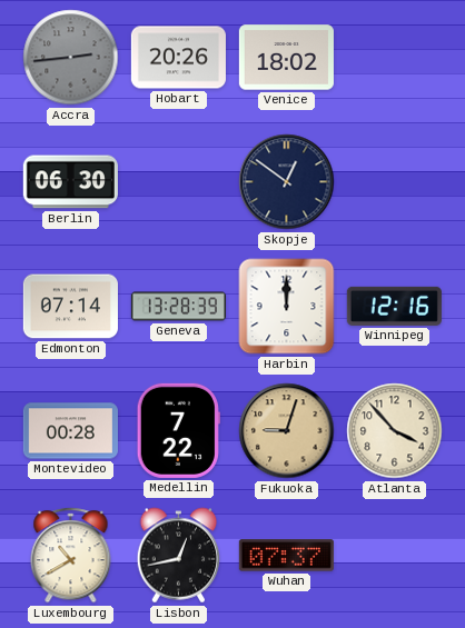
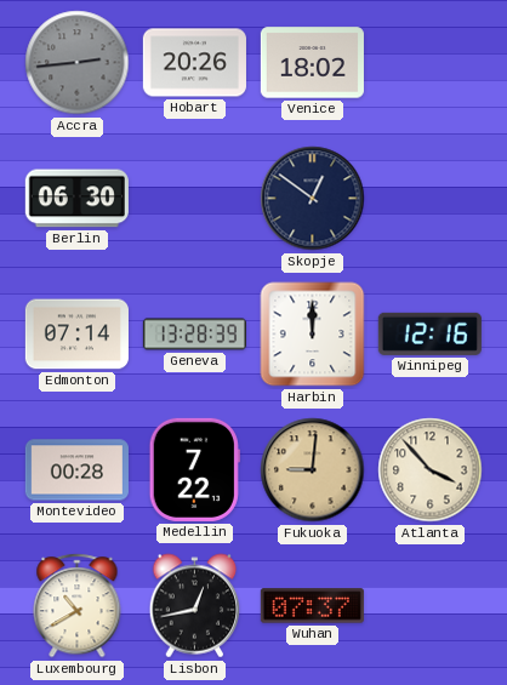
Fukuoka: 9:03 -> 9:01 (313, 470)
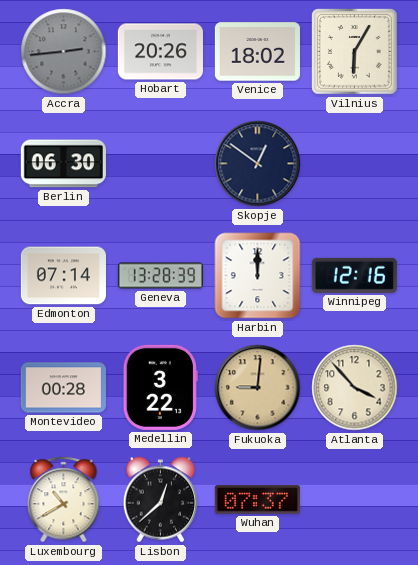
Vilnius: none -> 6:05 (355, 52)
Medellin: 7:22 -> 3:22 (160, 387)
Lisbon: 12:43 -> 12:38 (161, 500)
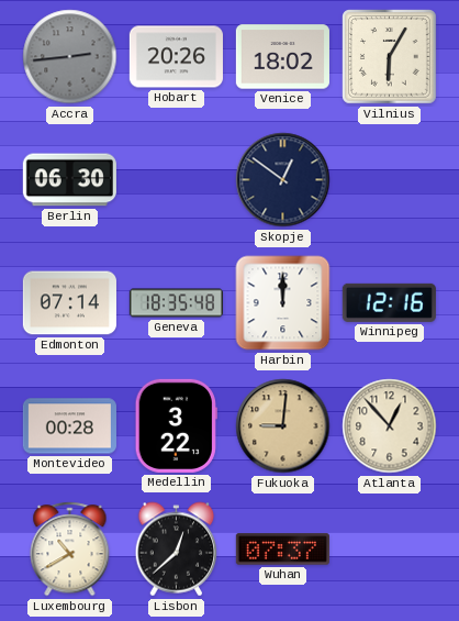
Geneva: 13:28 -> 18:35 (176, 303)
Atlanta: 3:53 -> 12:53 (390, 426)
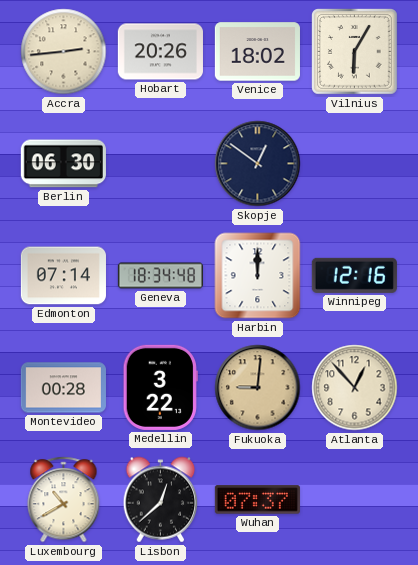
Accra dial: grey -> cream (64, 52)
Geneva: 18:35 -> 18:34 (160, 276)
